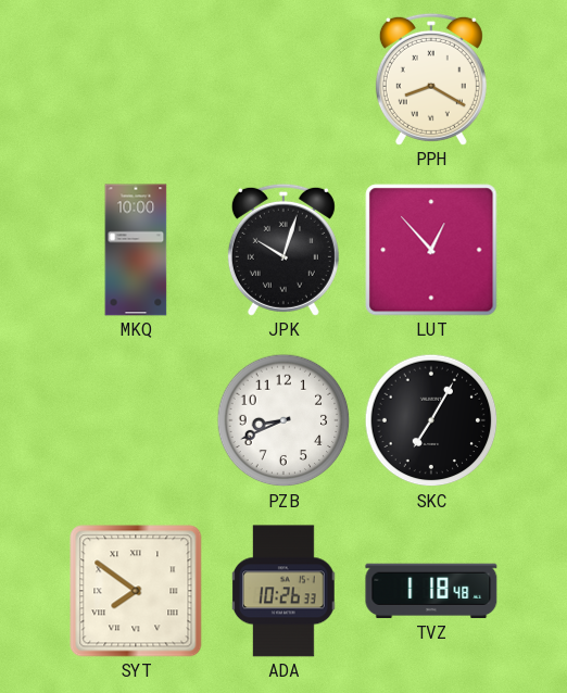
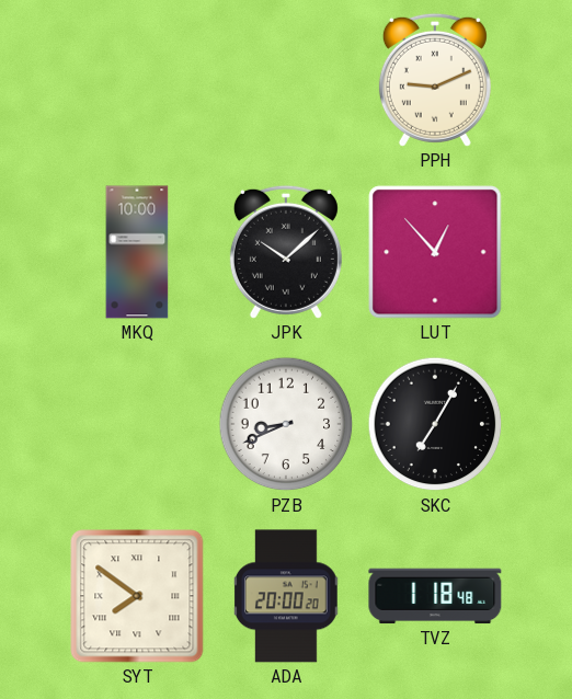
PPH: 8:20 -> 9:11 (435, 80)
JPK: 10:03 -> 10:08 (286, 252)
ADA: 10:26 -> 20:00 (287, 596)
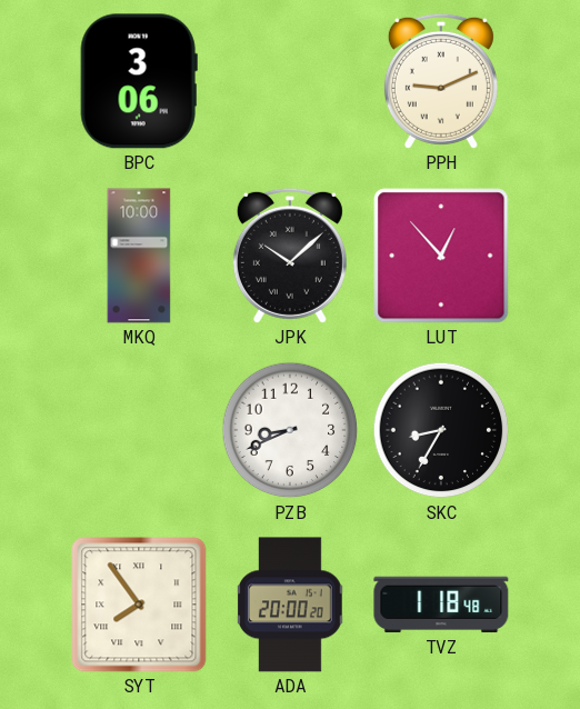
BPC: none -> 3:06 (139, 81)
SKC: 7:05 -> 8:35 (441, 430)
SYT: 7:51 -> 7:54 (139, 605)
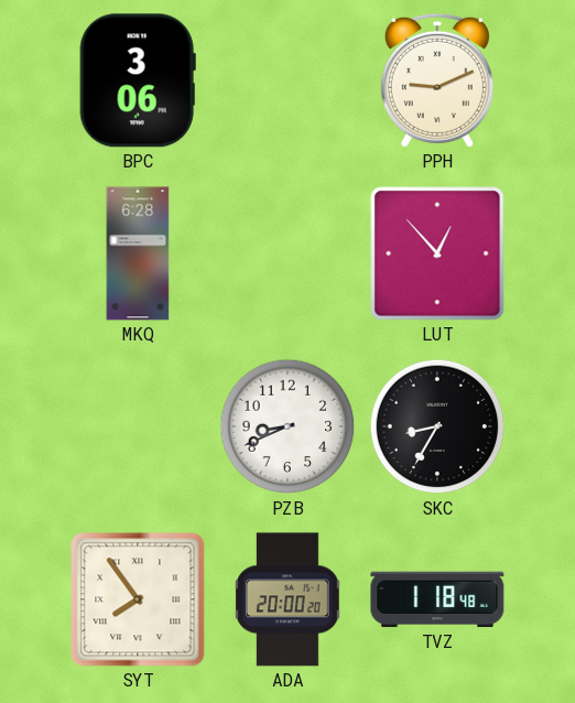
MKQ: 10:00 -> 6:28 (138, 253)
JPK: 10:08 -> none (290, 256)
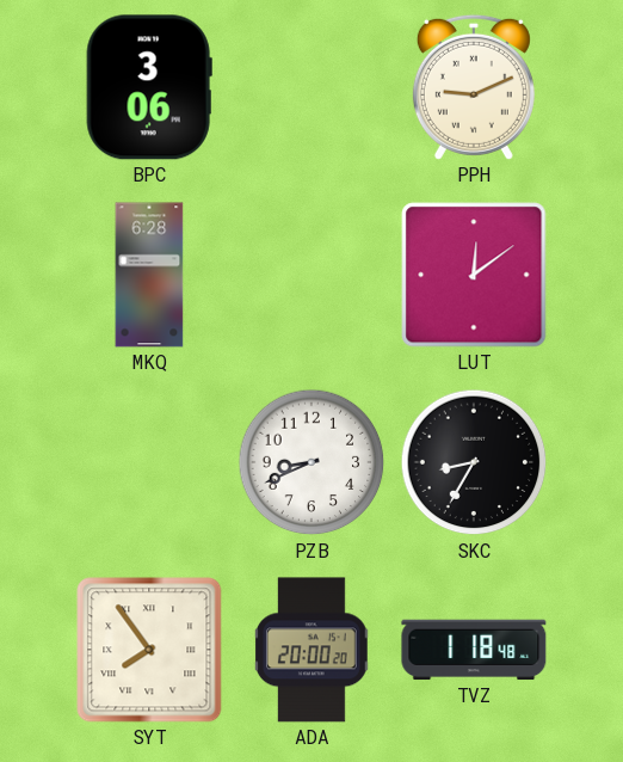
LUT: 12:53 -> 12:09 (474, 275)
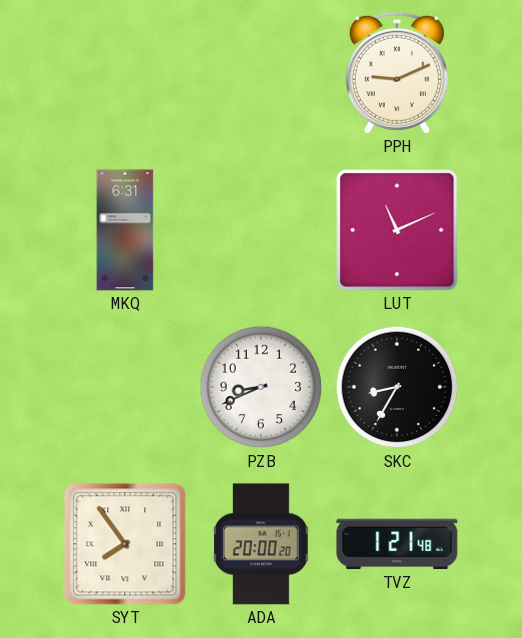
BPC: 3:06 -> none (149, 87)
MKQ: 6:28 -> 6:31 (125, 230)
LUT: 12:09 -> 11:11 (397, 230)
TVZ: 1:18 -> 1:21 (397, 544)
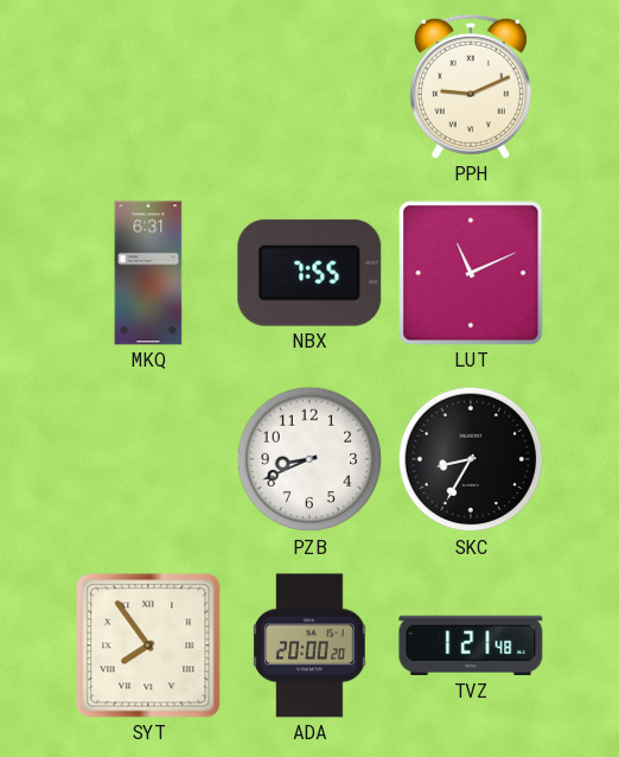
NBX: none -> 7:55 (309, 273)
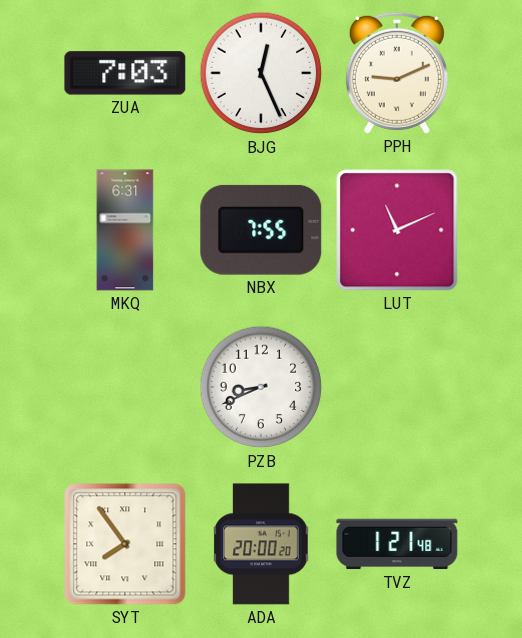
ZUA: none -> 7:03 (125, 73)
BJG: none -> 12:26 (261, 73)
SKC: 8:35 -> none (471, 459)
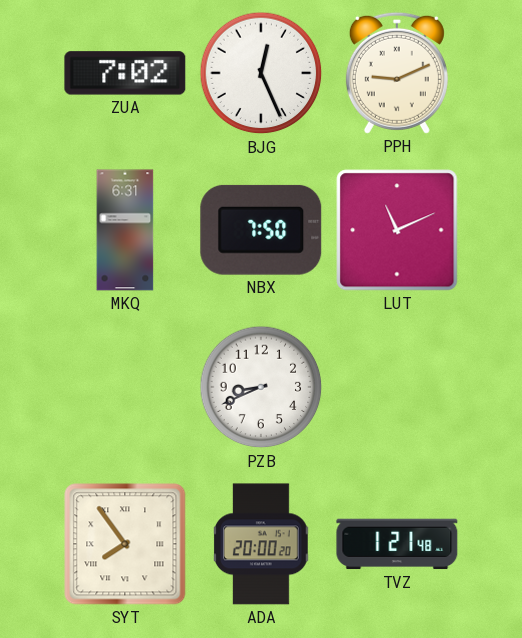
ZUA: 7:03 -> 7:02 (125, 73)
NBX: 7:55 -> 7:50 (261, 230)
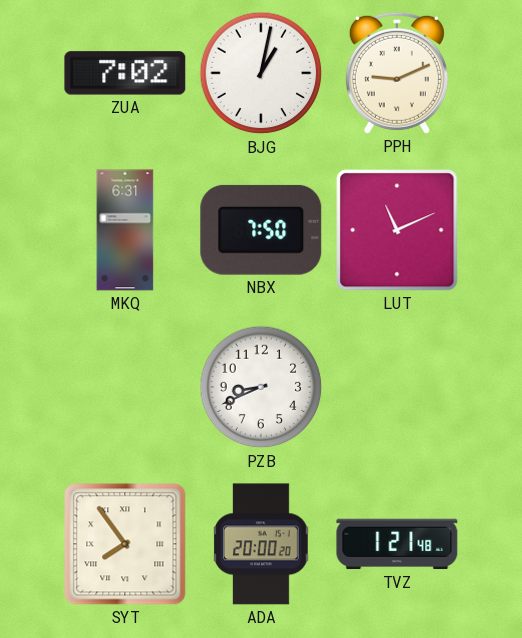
BJG: 12:26 -> 1:02 (261, 73)
